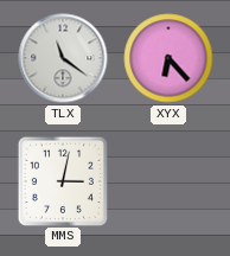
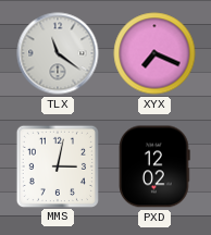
XYX: 6:23 -> 7:19 (154, 53)
PXD: none -> 12:02 (154, 166)
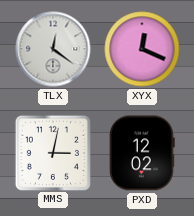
TLX: 11:21 -> 12:21 (53, 49)
XYX: 7:19 -> 12:19 (142, 49)
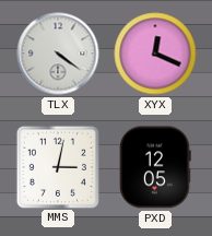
TLX: 12:21 -> 4:21 (58, 54)
PXD: 12:02 -> 12:05 (155, 167)
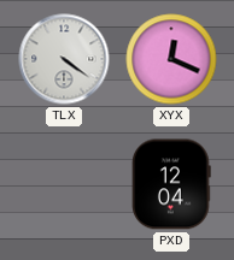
MMS: 3:02 -> none (57, 166)
PXD: 12:05 -> 12:04 (171, 184)
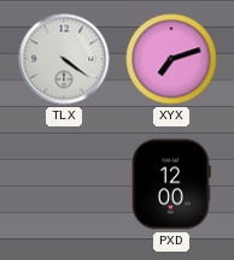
XYX: 12:19 -> 7:12 (171, 59)
PXD: 12:04 -> 12:00 (171, 184)
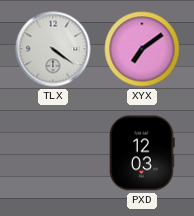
XYX: 7:12 -> 7:09 (142, 49)
PXD: 12:00 -> 12:03 (142, 153)
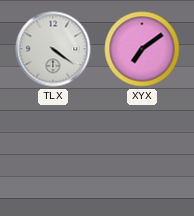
PXD: 12:03 -> none (142, 153)
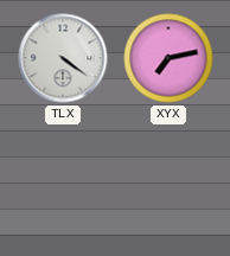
XYX: 7:09 -> 7:13 (168, 58)
